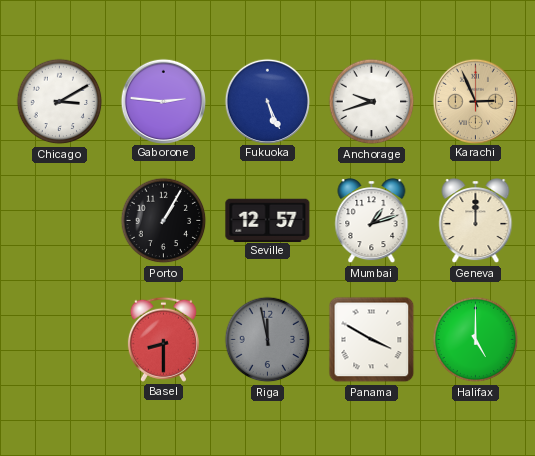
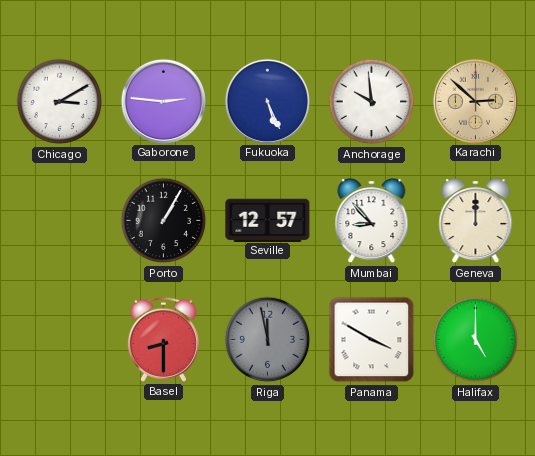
Anchorage: 9:42 -> 9:59 (372, 102)
Karachi: 2:56 -> 2:52 (475, 101)
Mumbai: 1:12 -> 8:53 (372, 221)
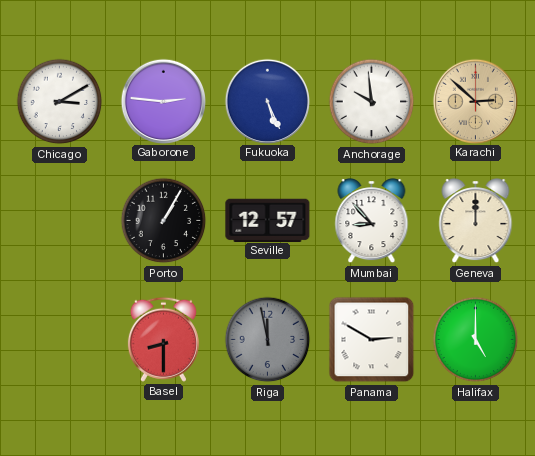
Panama: 3:50 -> 2:50 (372, 340)
